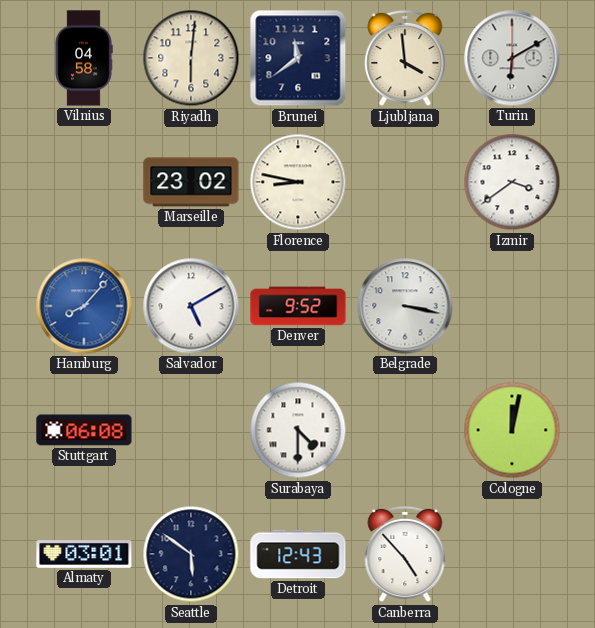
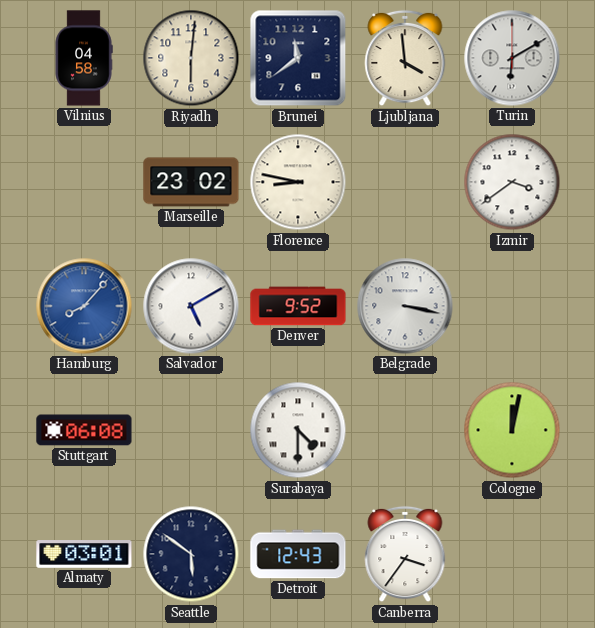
Canberra: 4:53 -> 3:36 (405, 554)
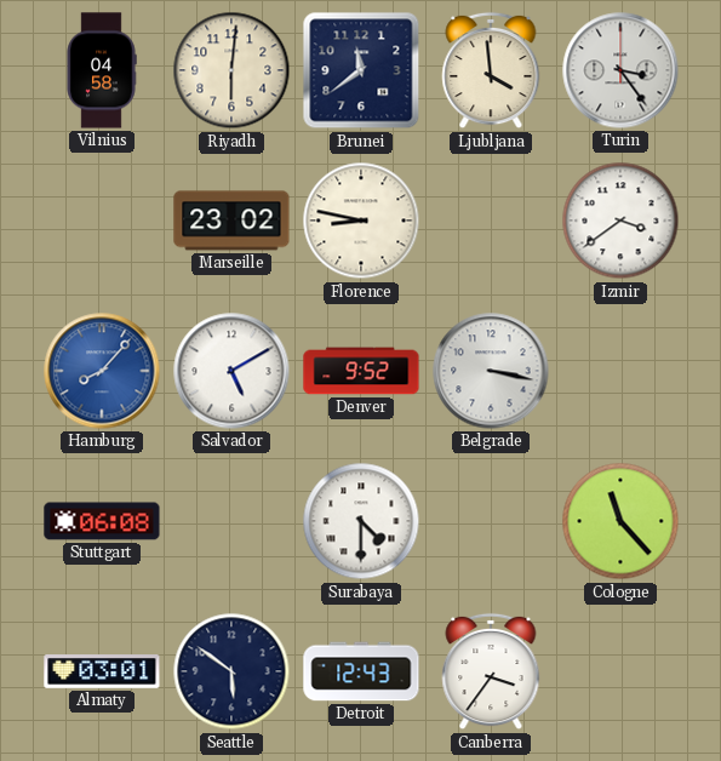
Turin: 6:10 -> 3:24 (620, 70)
Cologne: 12:02 -> 11:23 (620, 521)
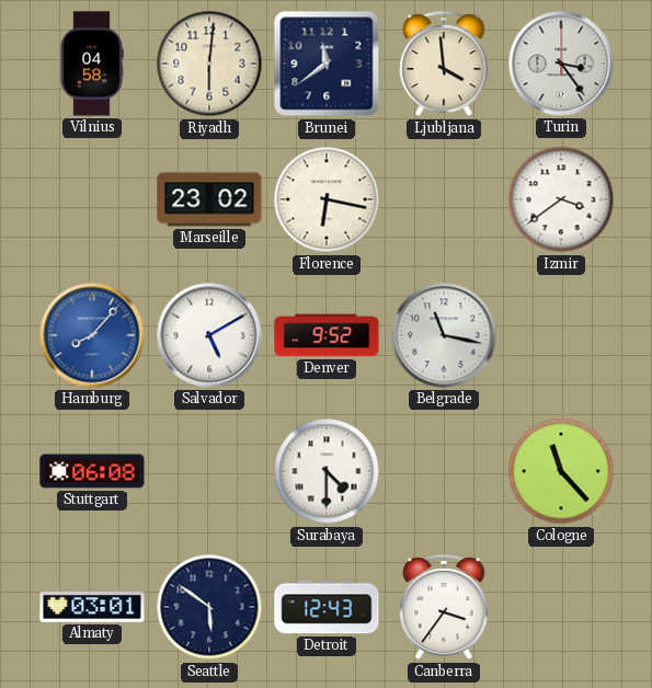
Florence: 8:47 -> 6:17 (327, 199)
Belgrade: 3:17 -> 11:17 (444, 335)
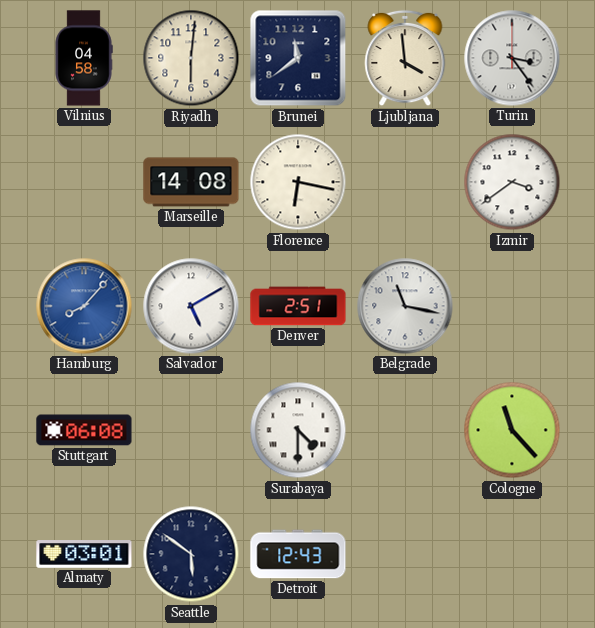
Marseille: 23:02 -> 14:08 (191, 182)
Denver: 9:52 -> 2:51 (298, 306)
Canberra: 3:36 -> none (444, 607)
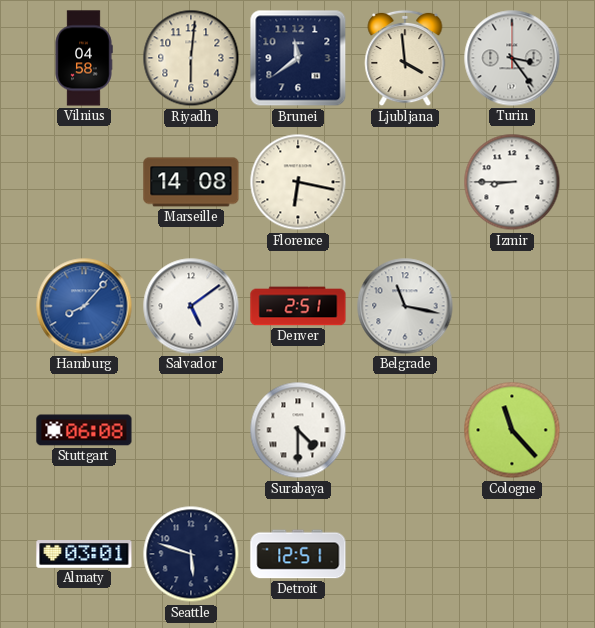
Izmir: 3:39 -> 8:45 (512, 182)
Salvador: 5:10 -> 5:09 (191, 306)
Seattle: 5:51 -> 5:48 (191, 554)
Detroit: 12:43 -> 12:51 (298, 554)
